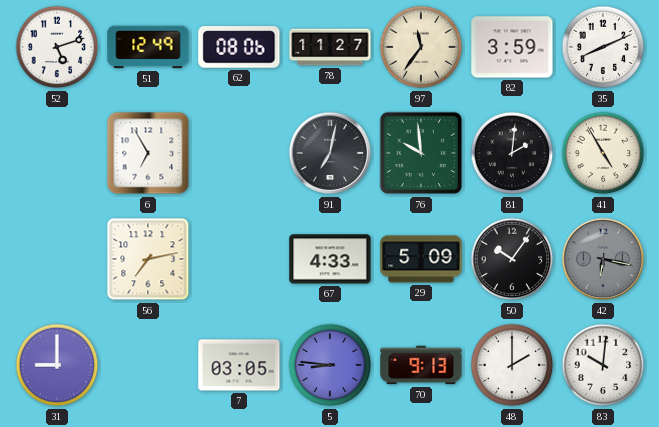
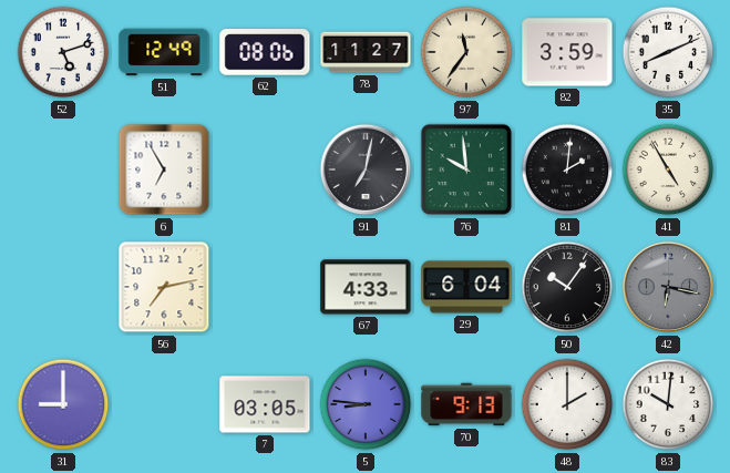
29: 5:09 -> 6:04 (466, 287)
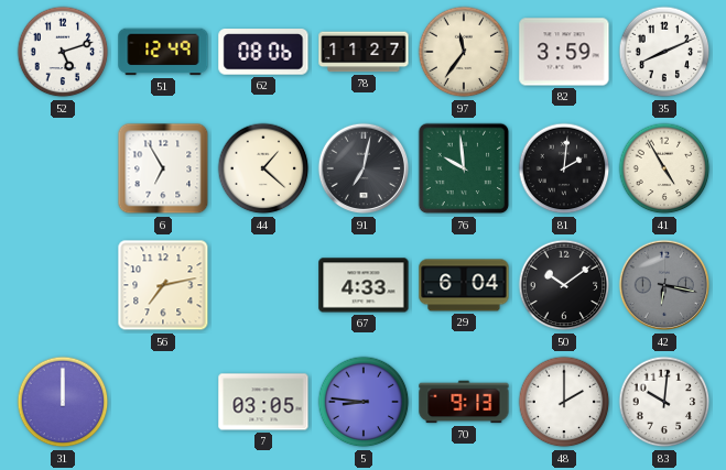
44: none -> 1:22 (263, 168)
50: 10:06 -> 10:09 (564, 285)
31: 9:00 -> 12:00 (63, 402)
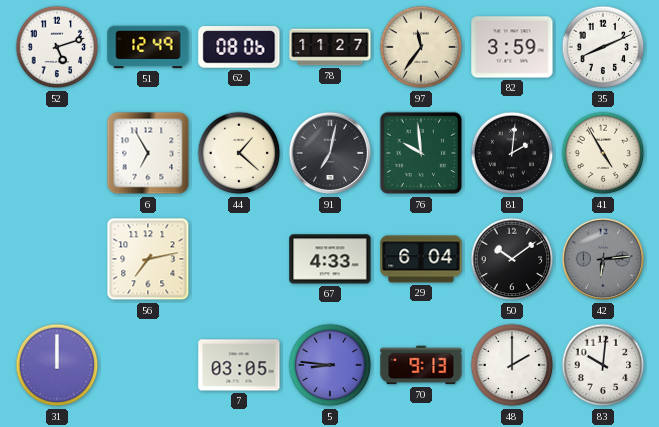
42: 6:17 -> 6:14 (603, 259)
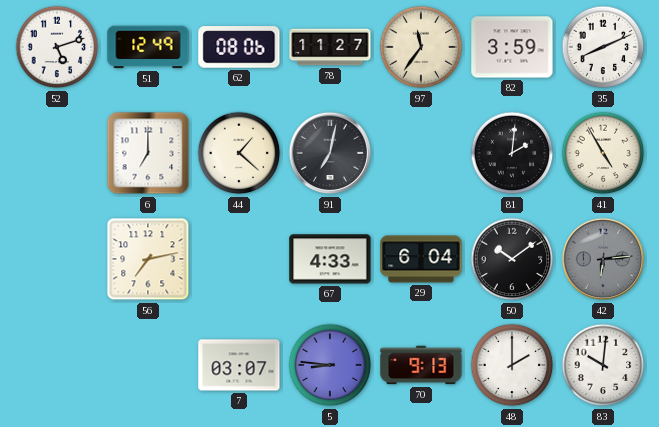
6: 6:55 -> 7:00 (148, 153)
76: 9:59 -> none (421, 153)
31: 12:00 -> none (57, 365)
7: 03:05 -> 03:07 (239, 365)
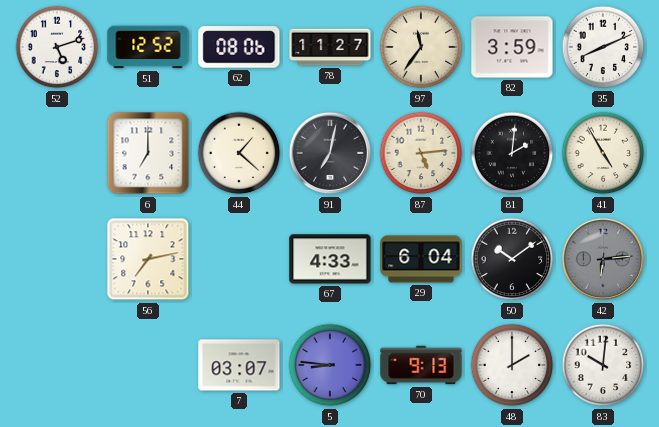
51: 12:49 -> 12:52 (148, 47)
87: none -> 5:14 (421, 153)
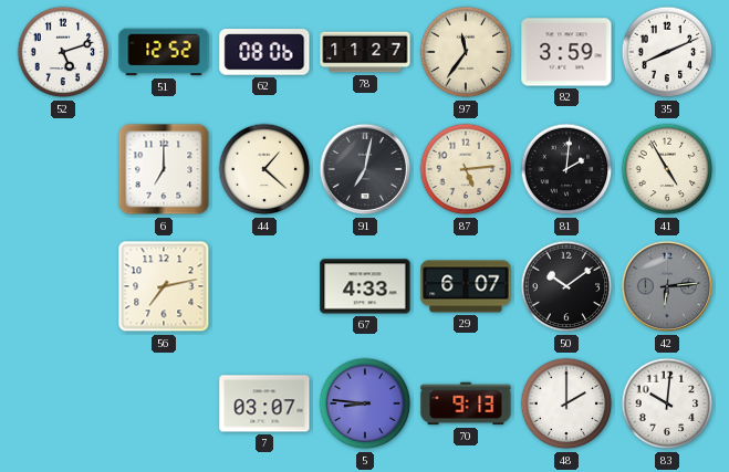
29: 6:04 -> 6:07 (466, 286)
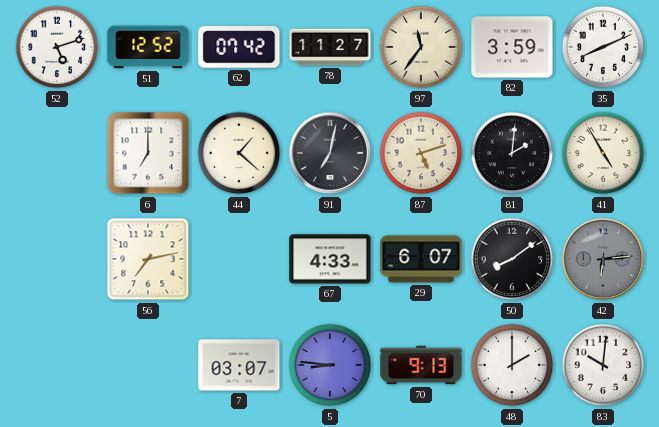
62: 08:06 -> 07:42 (239, 47)
87: 5:14 -> 5:12 (421, 153)
50: 10:09 -> 8:09 (512, 259)
